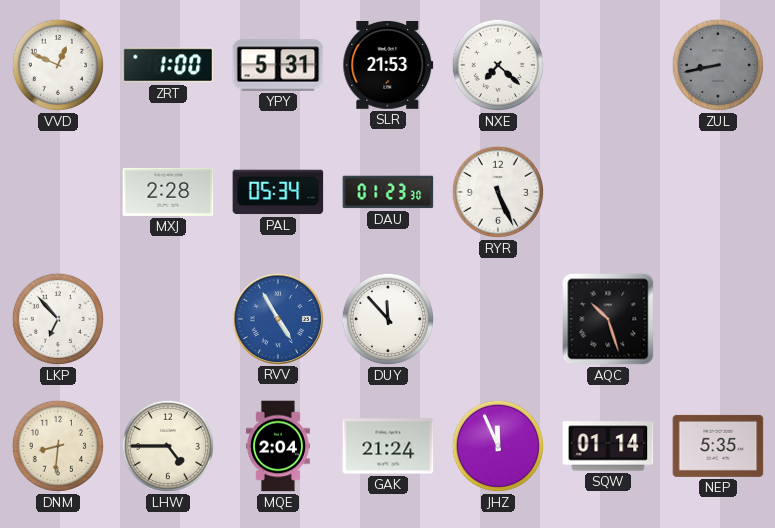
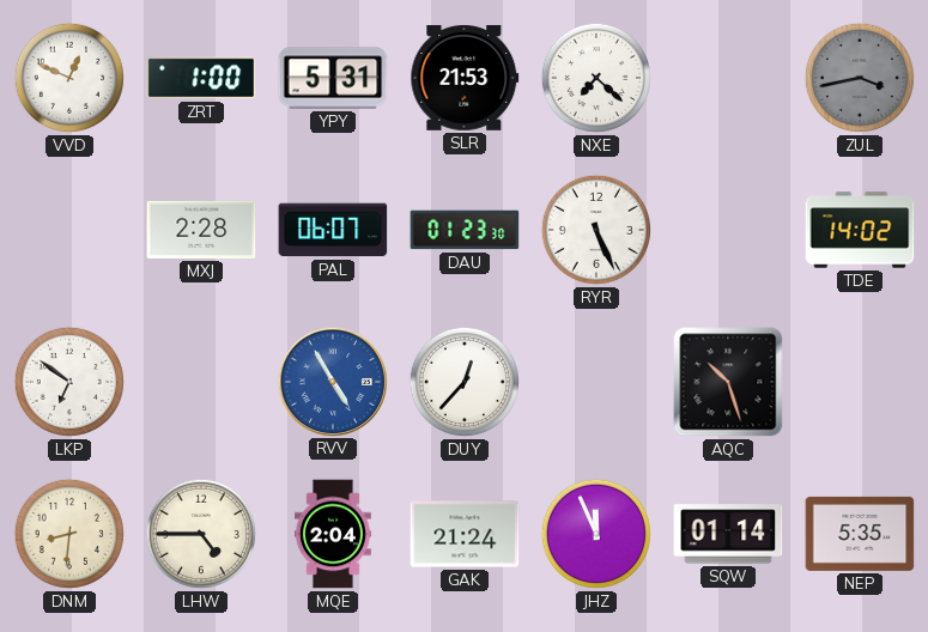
ZUL: 8:43 -> 3:43 (860, 78)
PAL: 05:34 -> 06:07 (333, 230)
TDE: none -> 14:02 (860, 230)
LKP: 6:53 -> 6:51 (69, 382)
DUY: 11:53 -> 12:37 (465, 382)
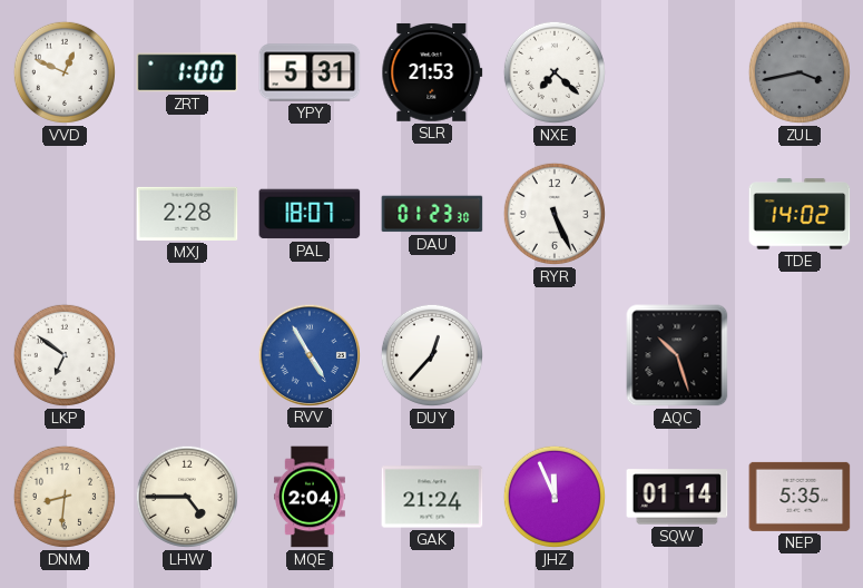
PAL: 06:07 -> 18:07 (310, 214)
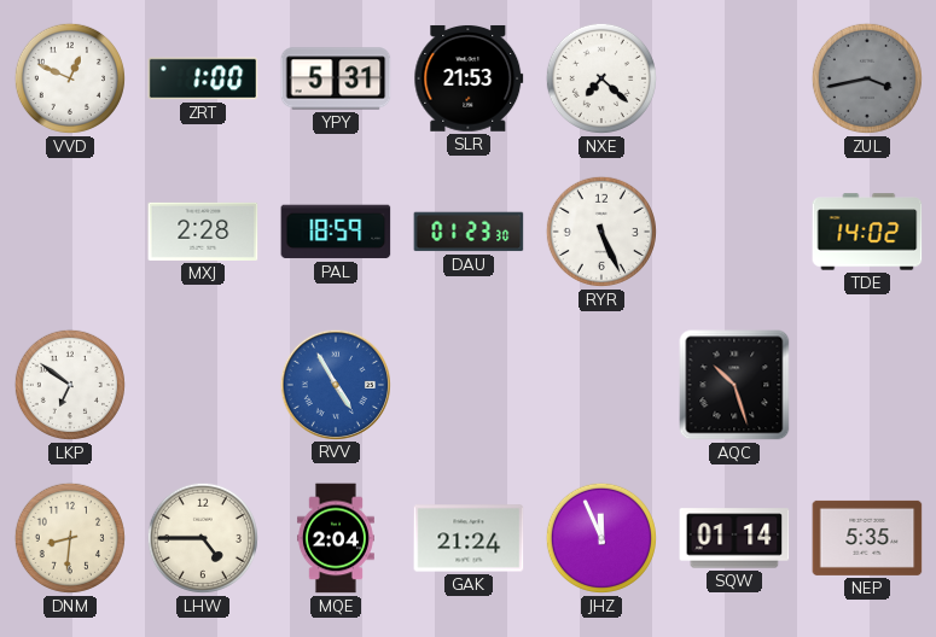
PAL: 18:07 -> 18:59 (336, 232)
DUY: 12:37 -> none (432, 355)
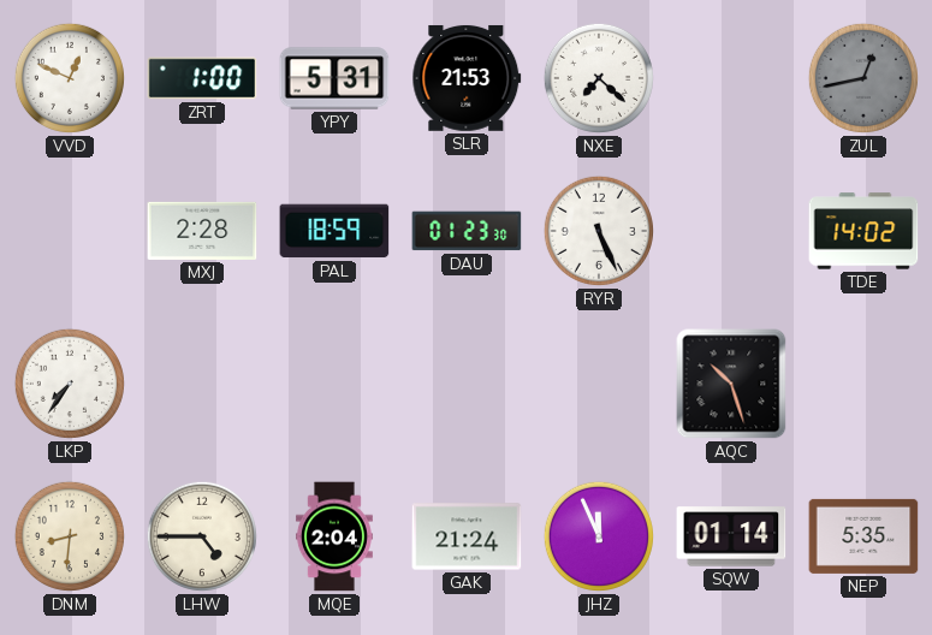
ZUL: 3:43 -> 12:43 (863, 78)
LKP: 6:51 -> 7:36 (70, 384)
RVV: 4:55 -> none (335, 384)
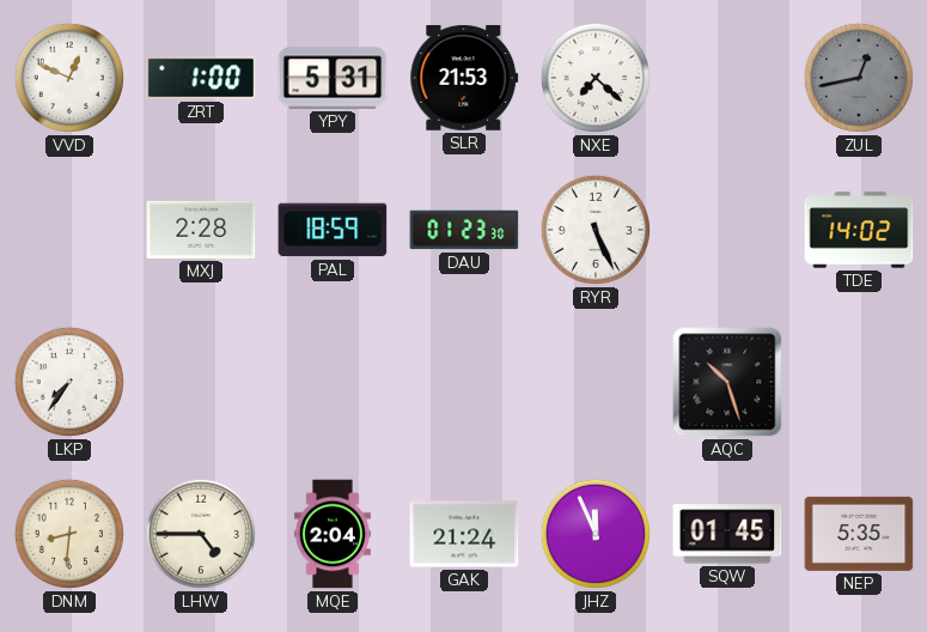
SQW: 01:14 -> 01:45 (727, 534)
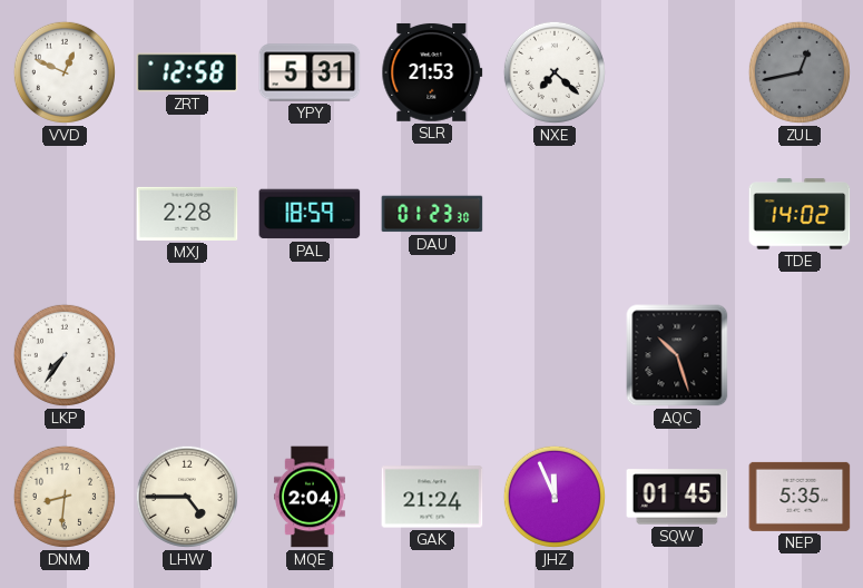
ZRT: 1:00 -> 12:58 (187, 72)
RYR: 5:26 -> none (596, 230)
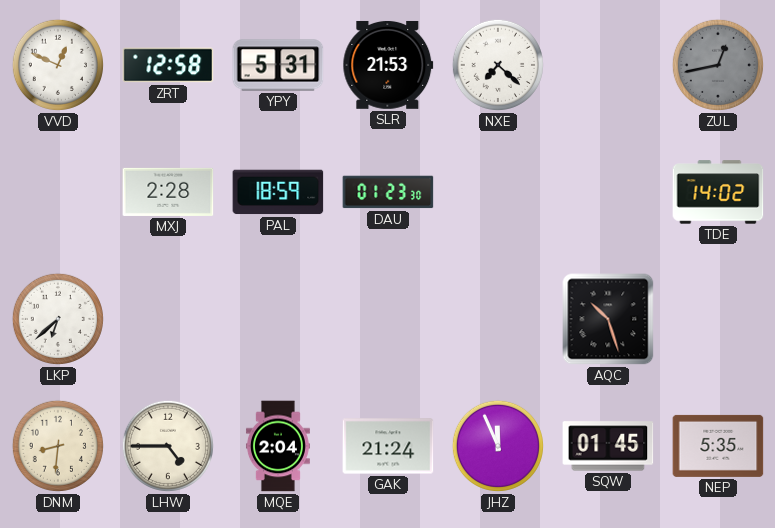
LKP: 7:36 -> 6:38 (58, 319)
